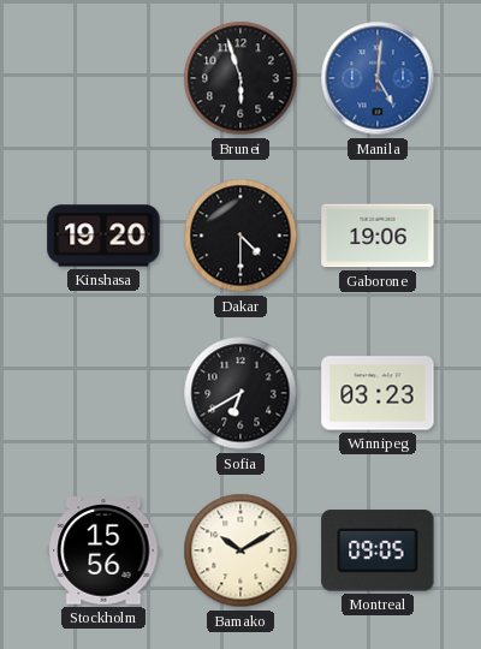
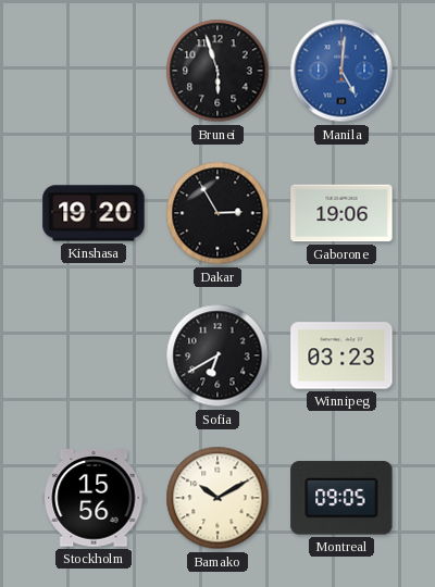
Dakar: 4:30 -> 2:55 (217, 213)
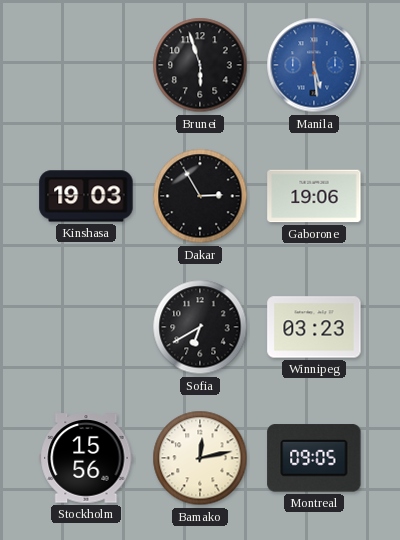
Manila: 5:01 -> 5:29 (314, 65)
Kinshasa: 19:20 -> 19:03 (86, 196)
Bamako: 10:10 -> 12:13 (200, 458)
